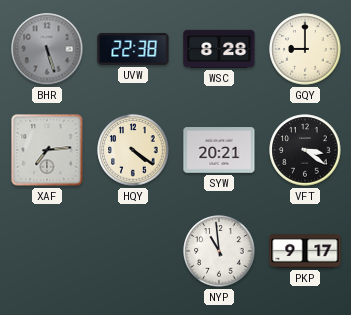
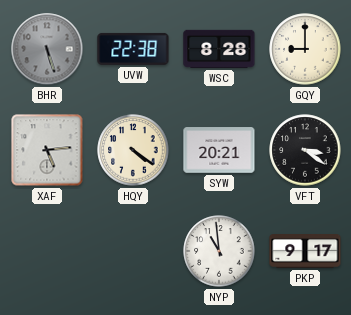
XAF: 7:14 -> 5:14 (47, 150)
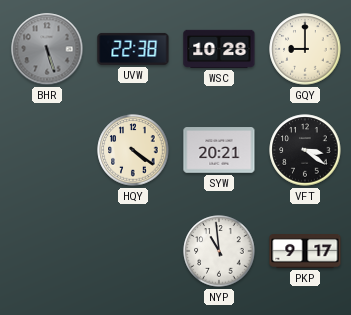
WSC: 8:28 -> 10:28 (219, 49)
XAF: 5:14 -> none (47, 150)
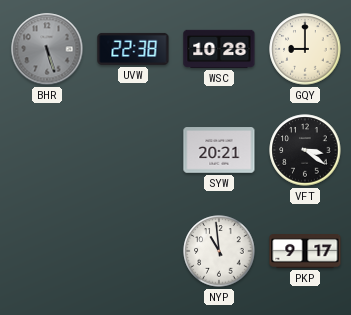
HQY: 4:21 -> none (133, 150)
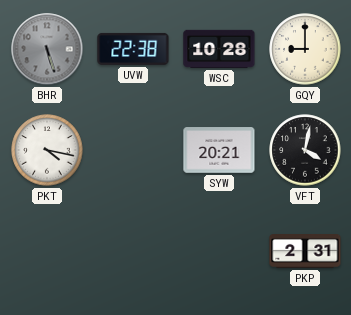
PKT: none -> 4:17 (47, 150)
VFT: 3:21 -> 4:02 (305, 150)
NYP: 10:59 -> none (219, 251)
PKP: 9:17 -> 2:31 (305, 252)
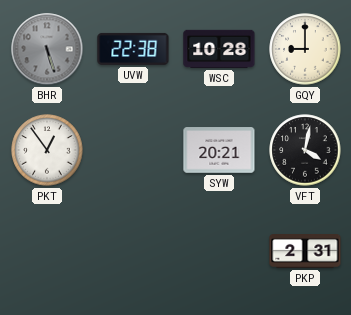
PKT: 4:17 -> 12:54 (47, 150)
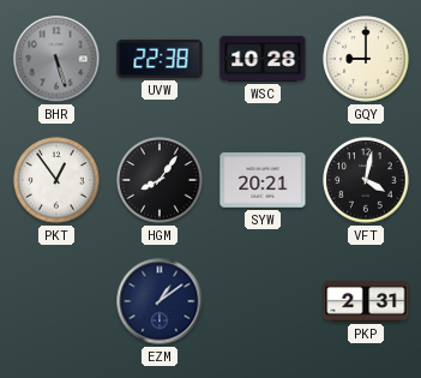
HGM: none -> 8:06 (160, 180)
EZM: none -> 1:09 (160, 301)
